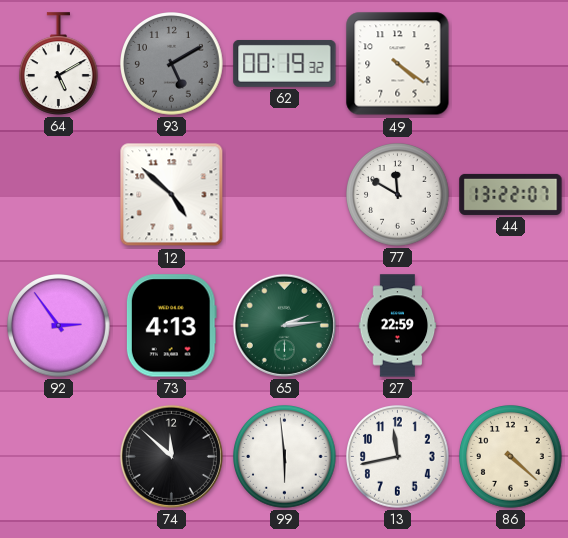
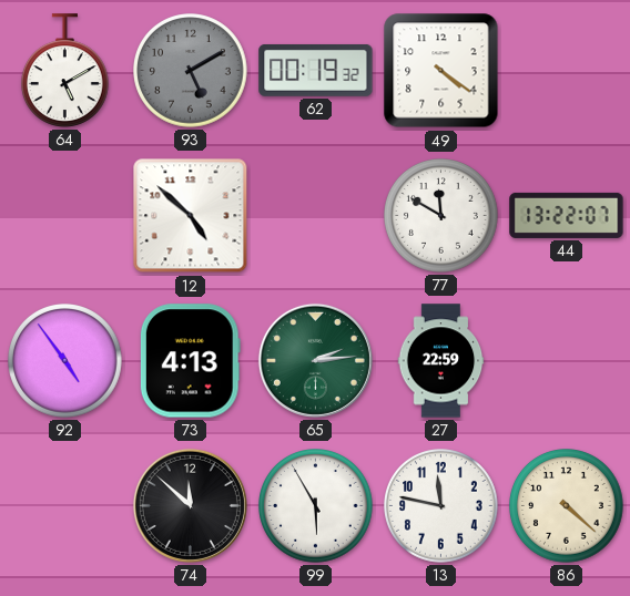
92: 2:54 -> 4:54 (65, 361)
99: 5:59 -> 5:55 (316, 506)
13: 11:43 -> 11:47 (441, 506)
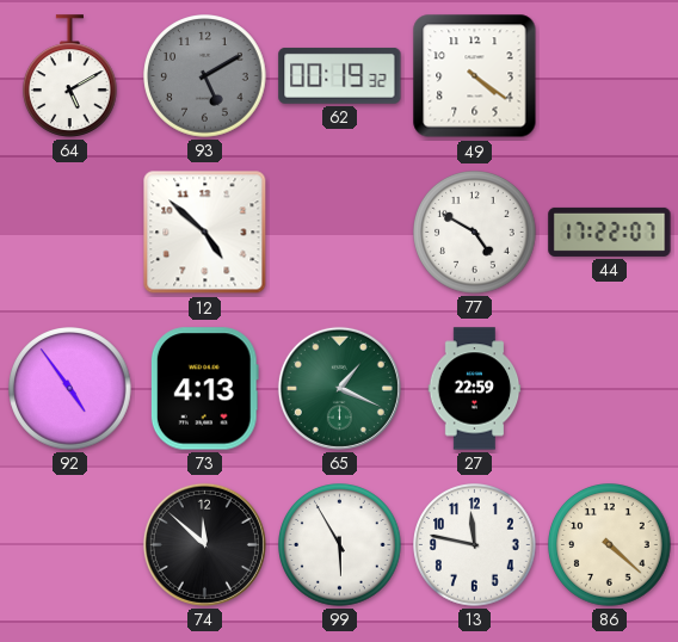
77: 11:50 -> 4:50 (475, 233)
44: 13:22 -> 17:22 (610, 232)
65: 2:14 -> 1:19 (339, 388)
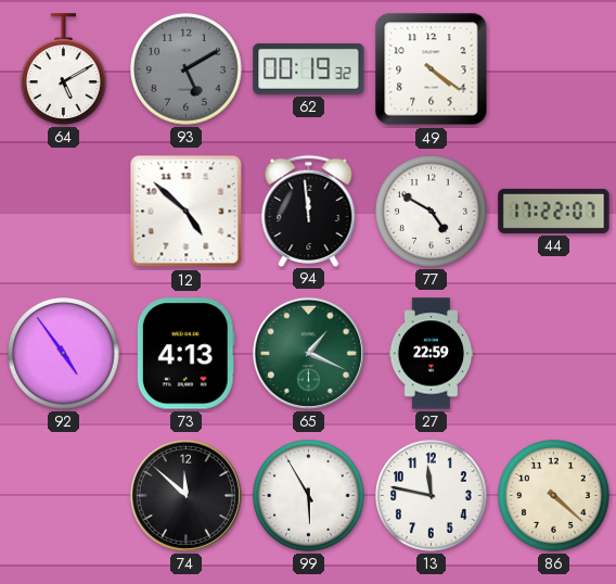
94: none -> 11:59 (309, 211)
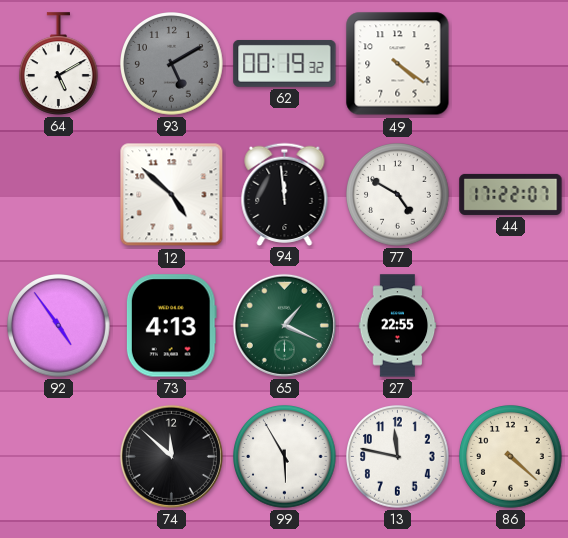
27: 22:59 -> 22:55 (398, 326)
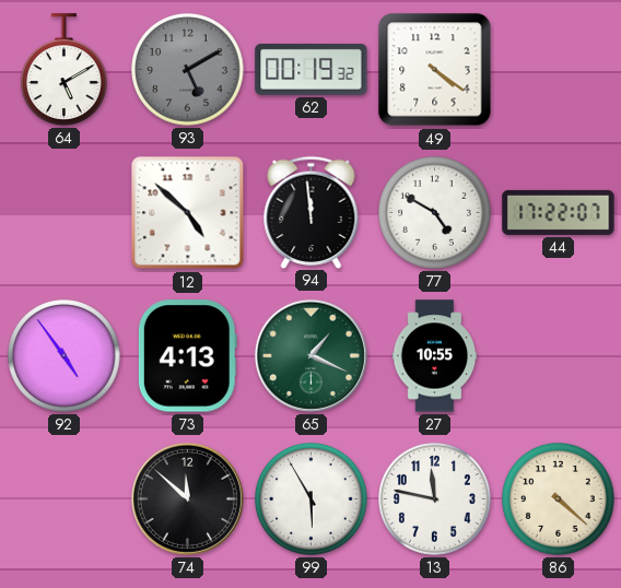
27: 22:55 -> 10:55 (435, 356)
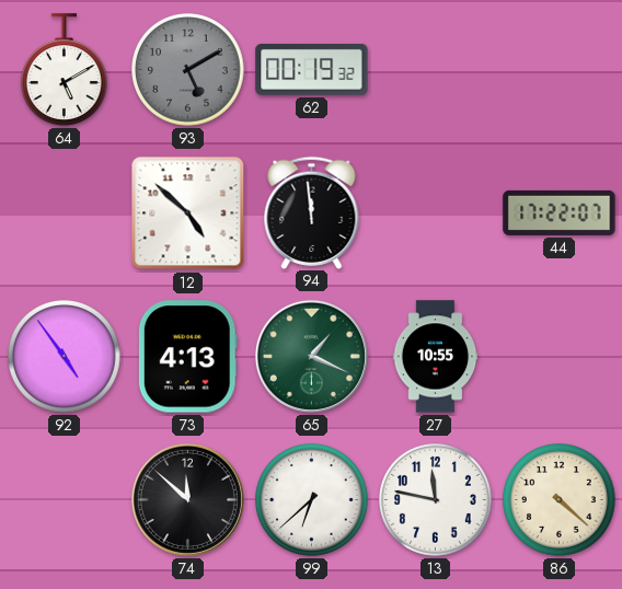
49: 4:21 -> none (435, 70)
77: 4:50 -> none (435, 213)
99: 5:55 -> 6:38 (312, 500)
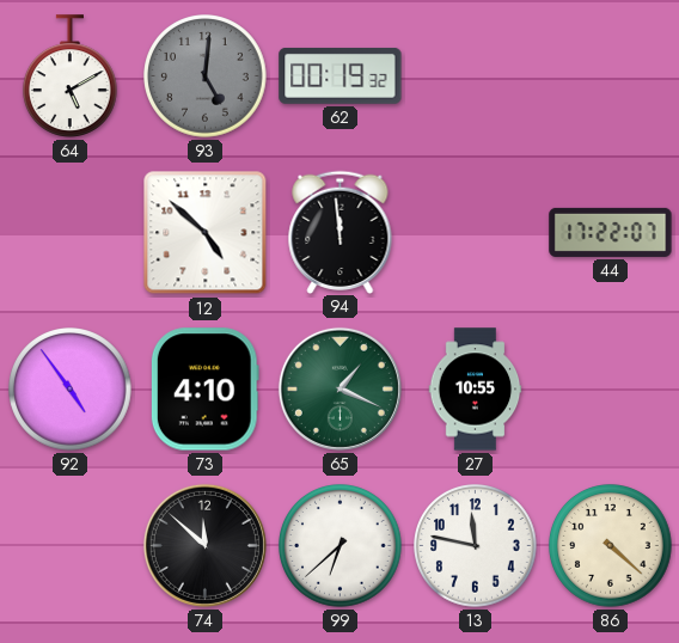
93: 5:10 -> 5:01 (206, 76)
73: 4:13 -> 4:10 (204, 390)
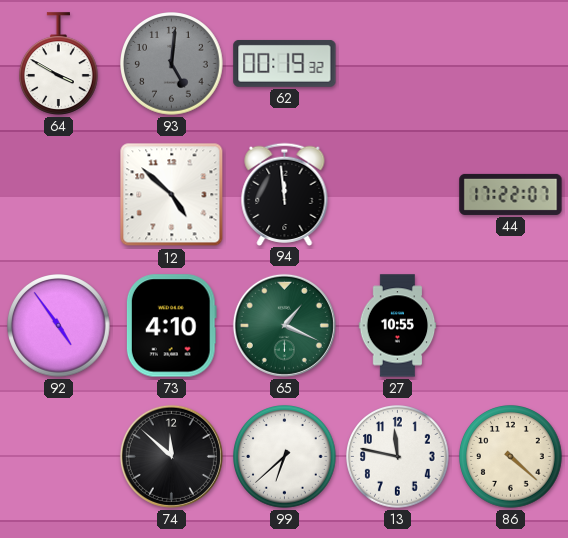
64: 5:10 -> 3:50 (59, 64)
